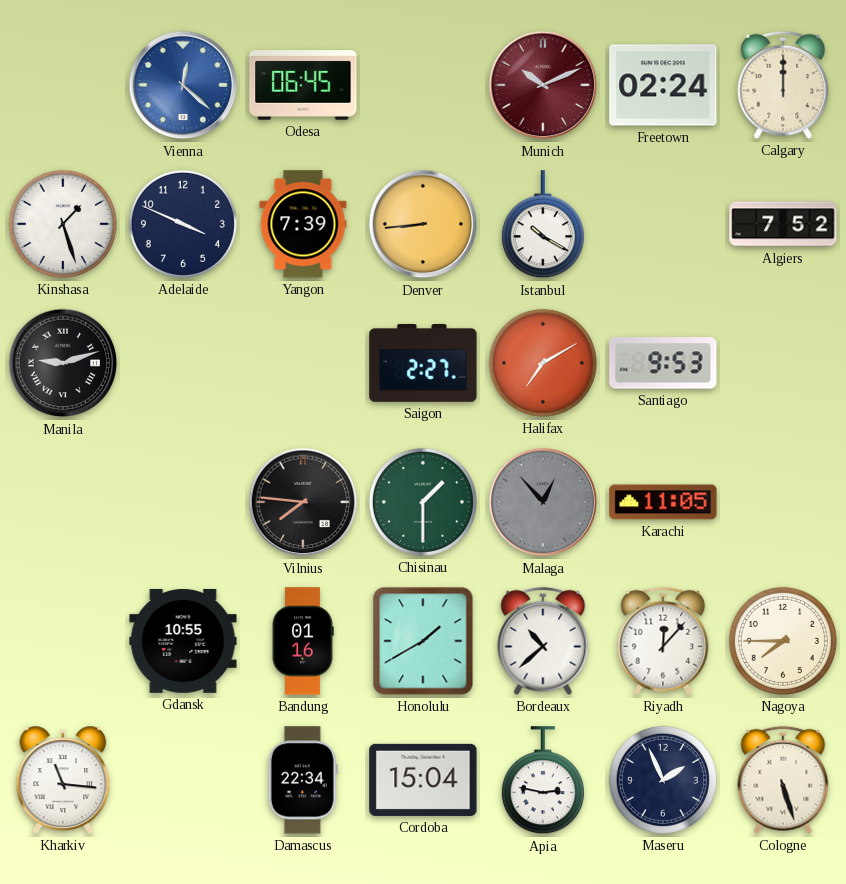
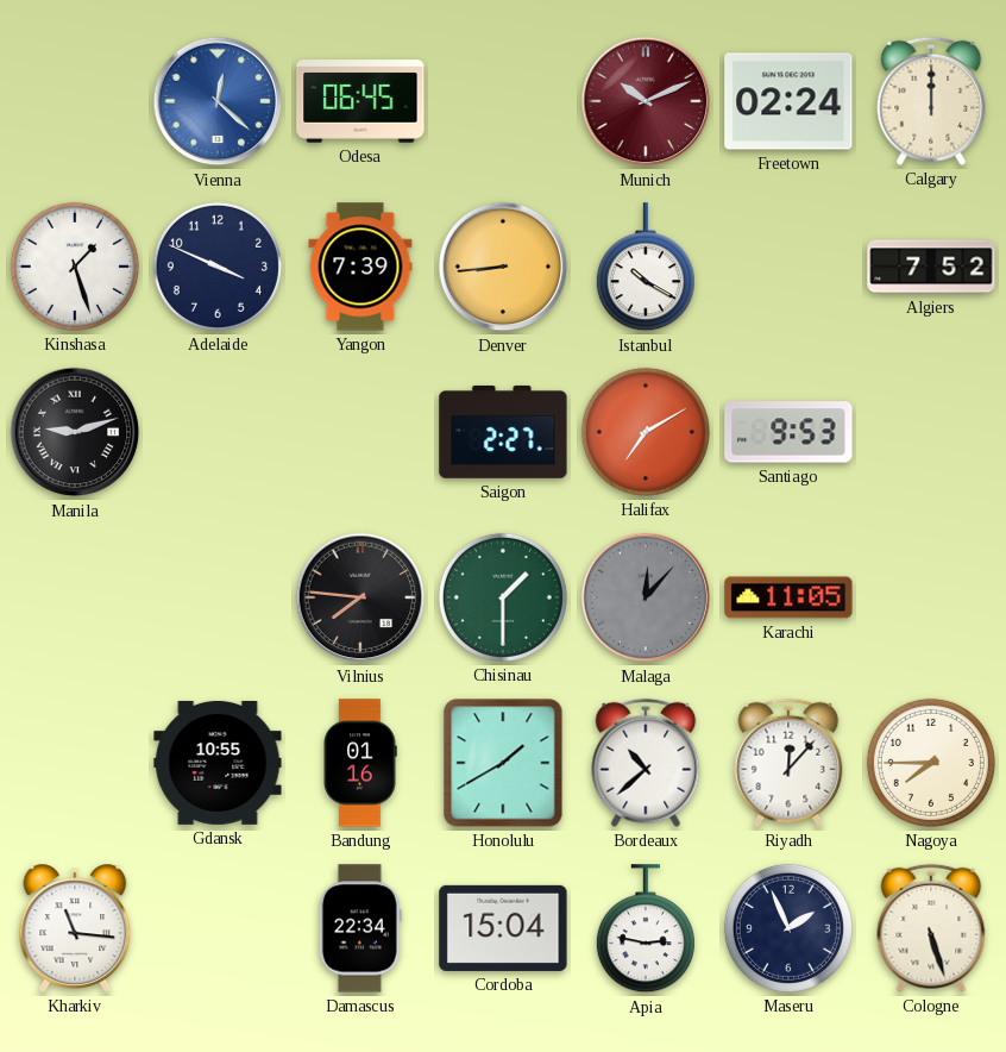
Malaga: 12:53 -> 12:07 (646, 597)
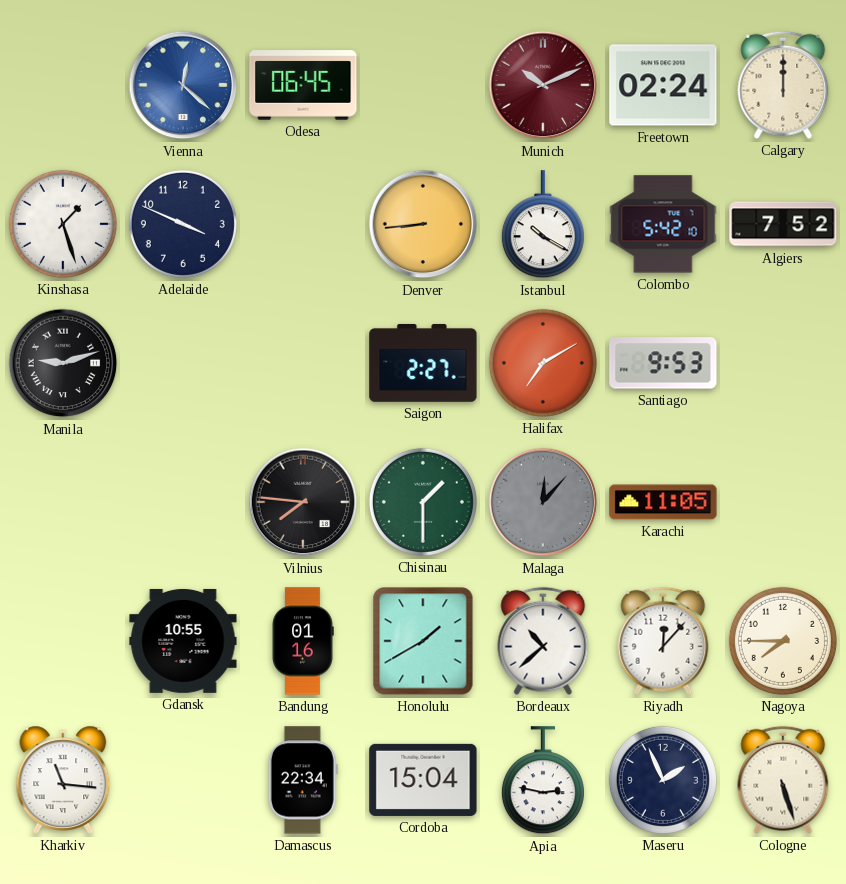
Yangon: 7:39 -> none (360, 267)
Colombo: none -> 5:42 (663, 224)
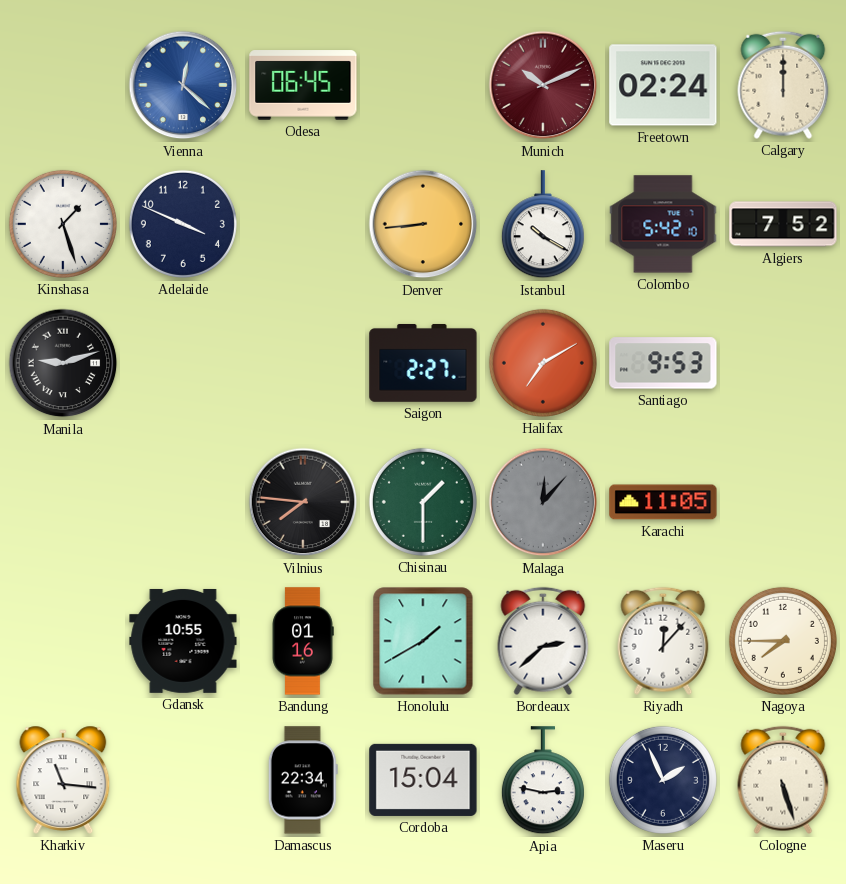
Bordeaux: 10:38 -> 2:38 (543, 641)
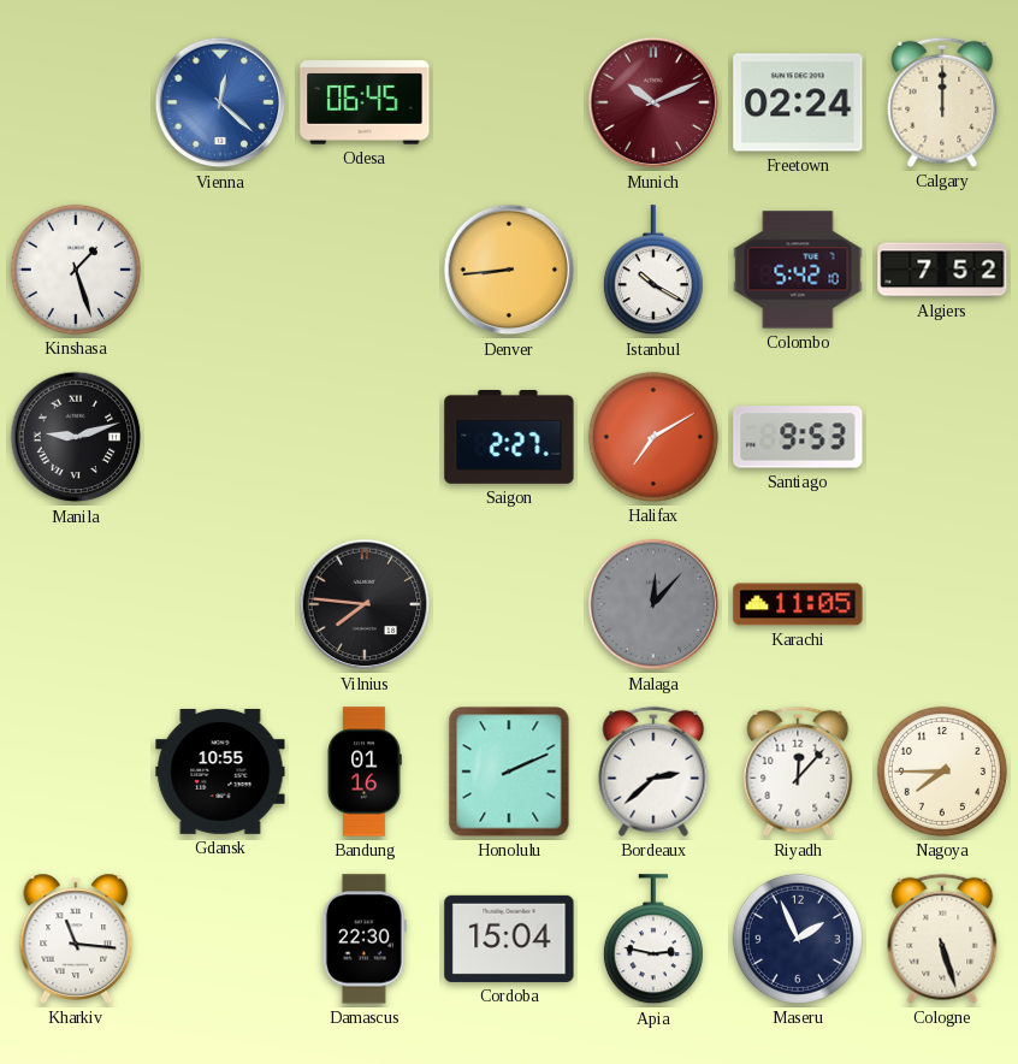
Adelaide: 3:49 -> none (183, 224)
Chisinau: 1:30 -> none (423, 502)
Honolulu: 1:40 -> 2:11 (509, 772)
Damascus: 22:34 -> 22:30 (365, 939)
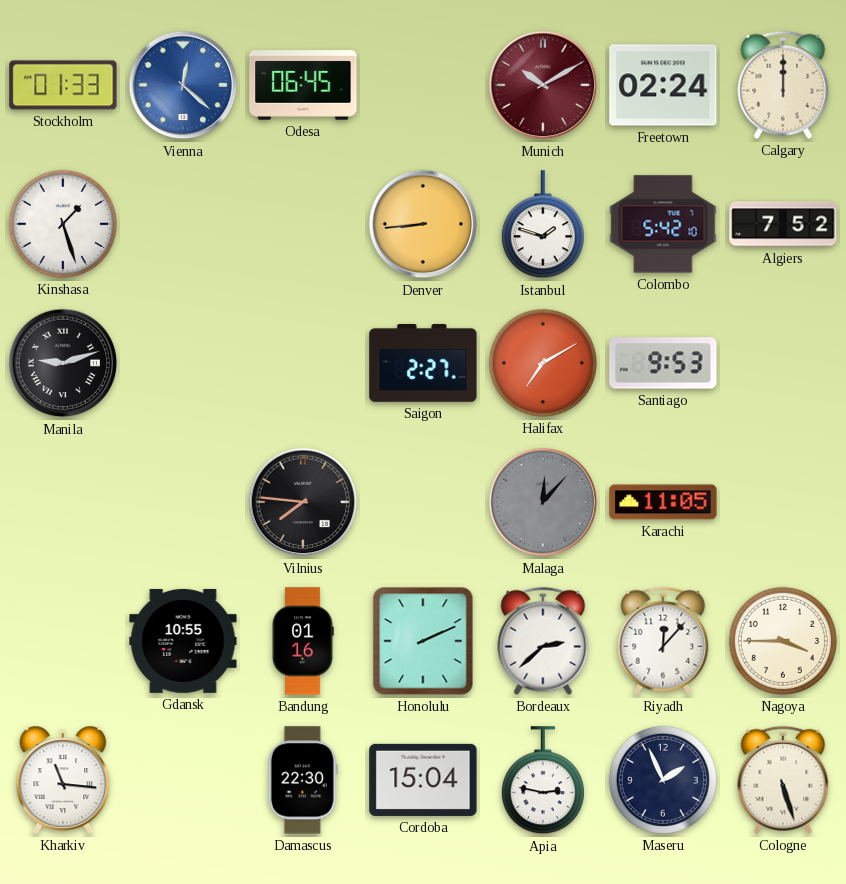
Stockholm: none -> 01:33 (63, 85)
Munich: 10:11 -> 10:10 (543, 85)
Istanbul: 10:20 -> 1:48 (543, 225)
Nagoya: 7:45 -> 3:45 (783, 641)
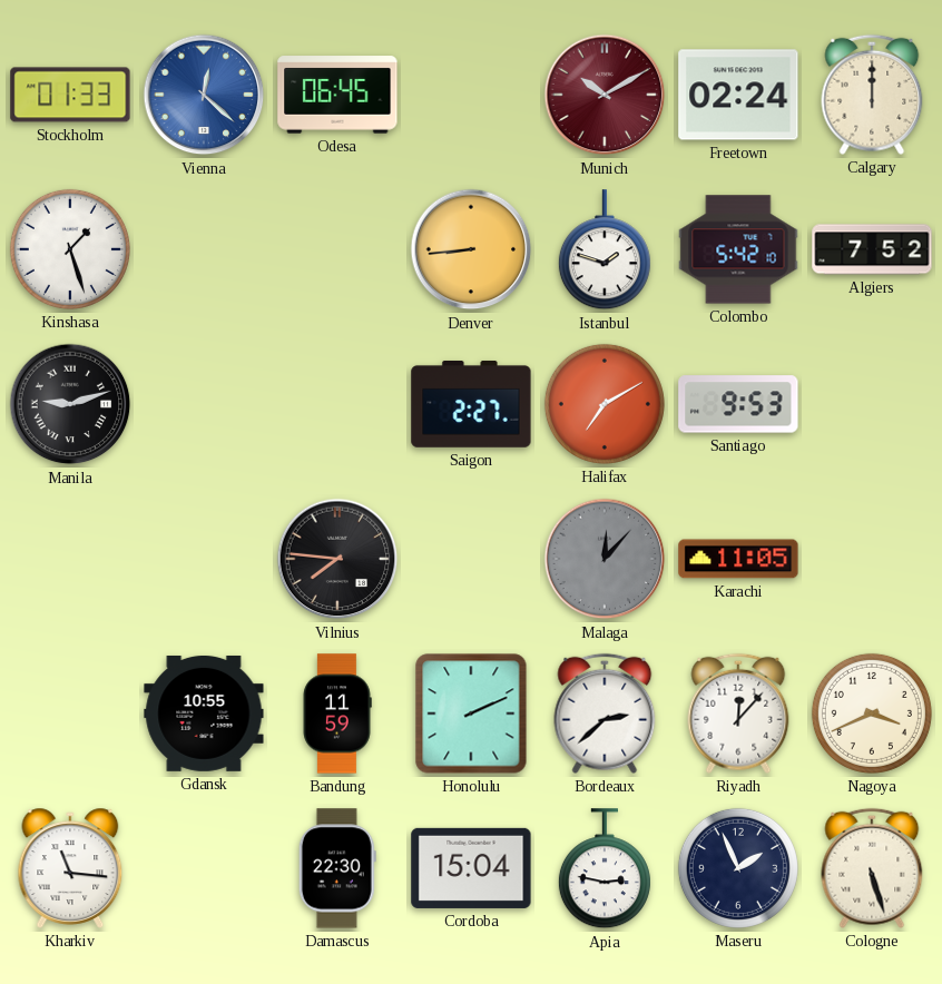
Bandung: 01:16 -> 11:59 (337, 714)
Nagoya: 3:45 -> 3:41 (872, 714)
